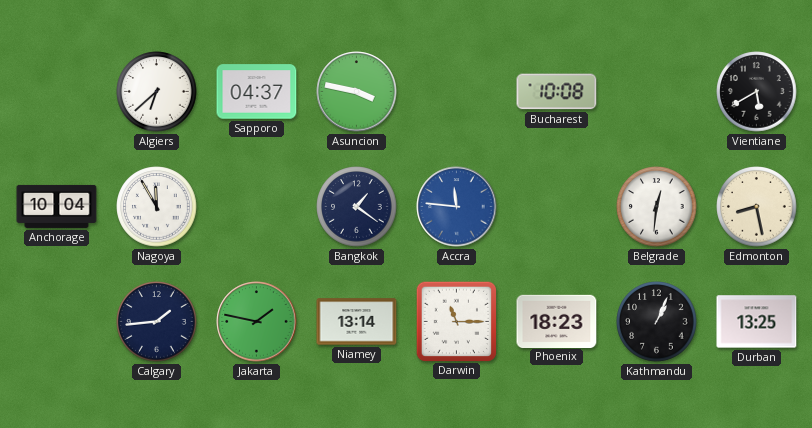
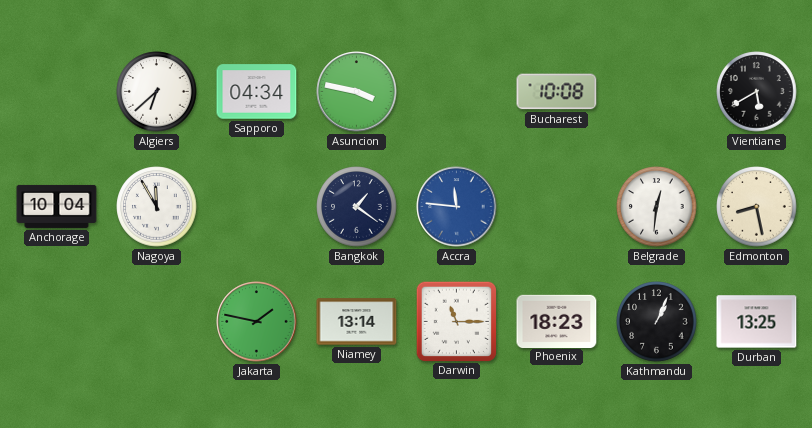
Sapporo: 04:37 -> 04:34 (257, 92)
Calgary: 1:44 -> none (157, 322)
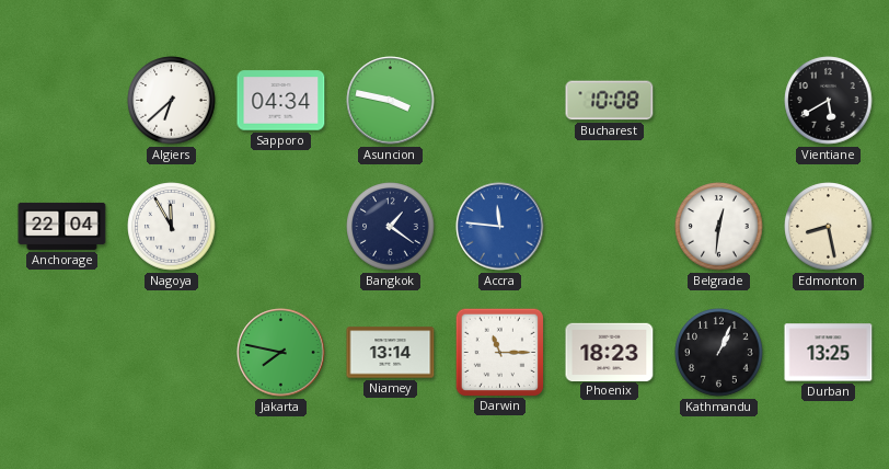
Anchorage: 10:04 -> 22:04 (62, 226)
Jakarta: 1:47 -> 7:47 (281, 353)
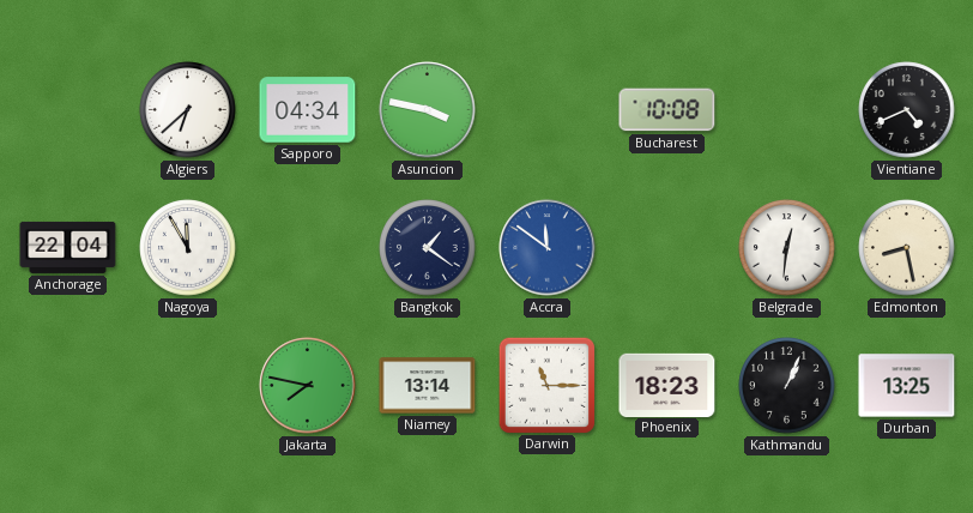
Vientiane: 5:40 -> 4:41 (907, 110)
Accra: 11:46 -> 11:51 (548, 248)
